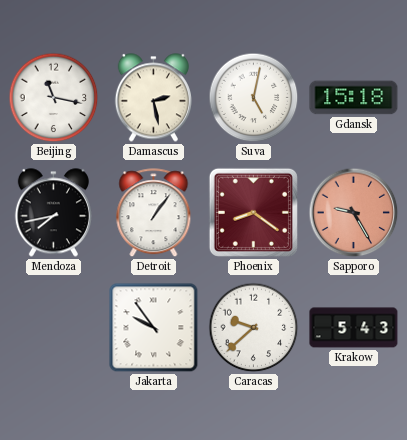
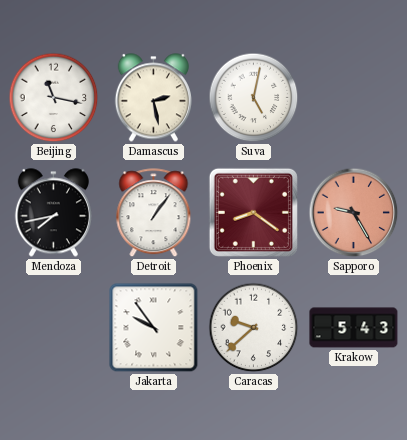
Gdansk: 15:18 -> none (354, 98)
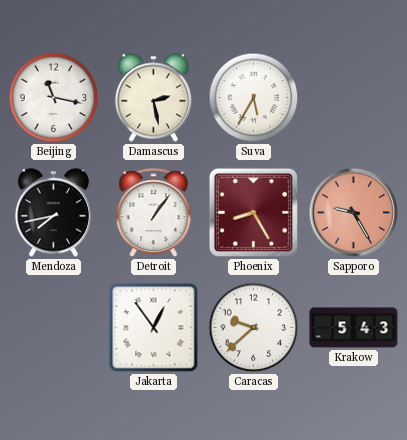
Suva: 5:02 -> 5:35 (254, 98)
Phoenix: 8:21 -> 8:25 (253, 212)
Jakarta: 9:54 -> 12:54 (154, 328)
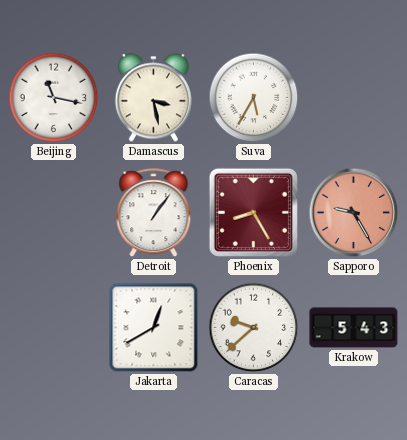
Damascus: 2:28 -> 3:28 (153, 98)
Mendoza: 7:43 -> none (53, 213)
Jakarta: 12:54 -> 12:40 (154, 328)
